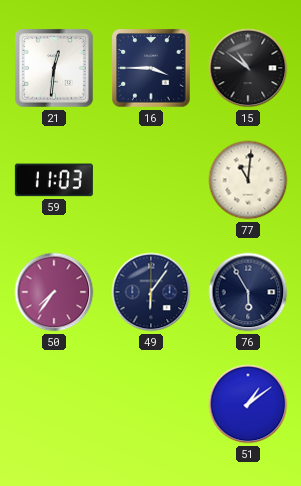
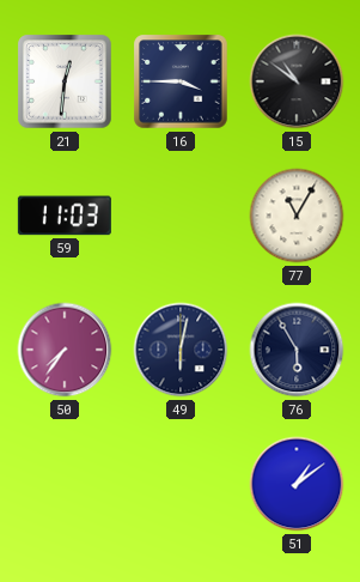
77: 11:01 -> 11:05 (297, 216)
49: 6:06 -> 6:02 (181, 350)
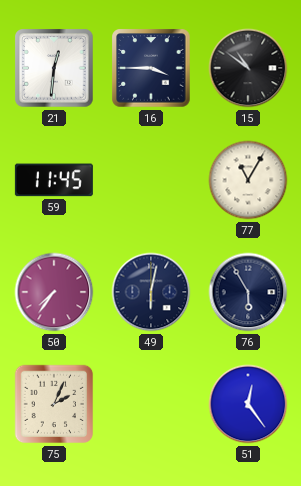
59: 11:03 -> 11:45 (54, 180)
75: none -> 2:04 (54, 404)
51: 1:09 -> 12:24 (248, 404)
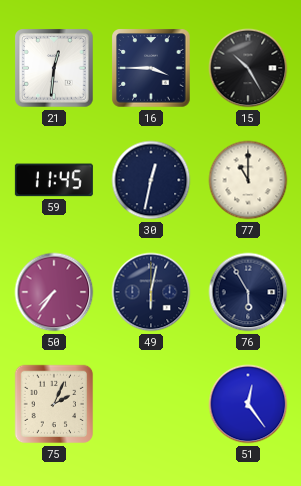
15: 10:51 -> 10:25 (248, 68)
30: none -> 12:32 (151, 180)
77: 11:05 -> 11:00 (248, 180)
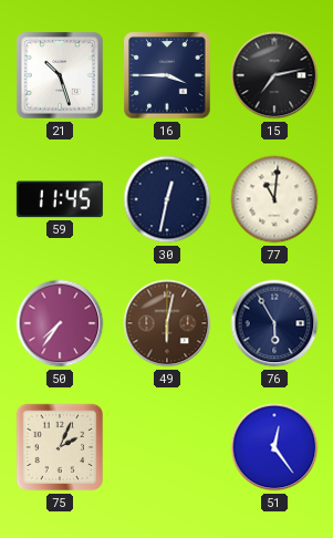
21: 12:31 -> 10:27 (60, 75)
15: 10:25 -> 7:13 (274, 75)
77: 11:00 -> 11:01 (274, 199)
49 dial: navy -> brown (167, 323)
